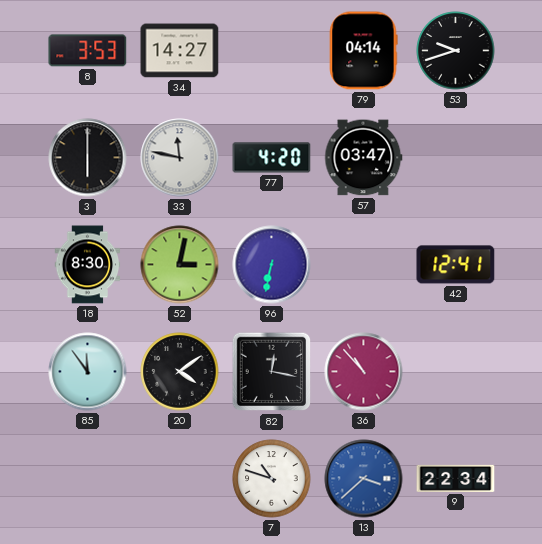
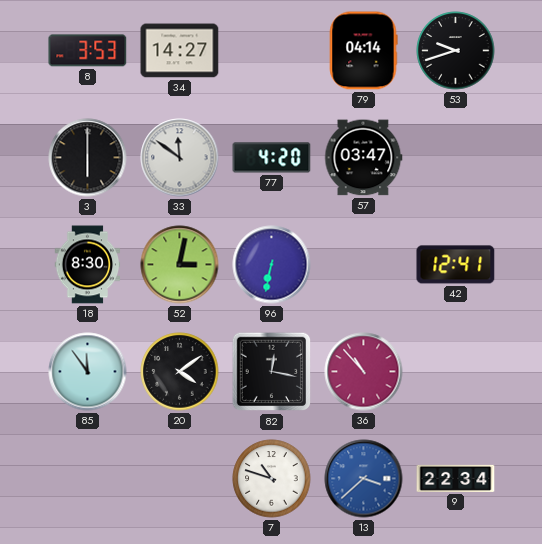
33: 11:47 -> 11:51 (180, 158)
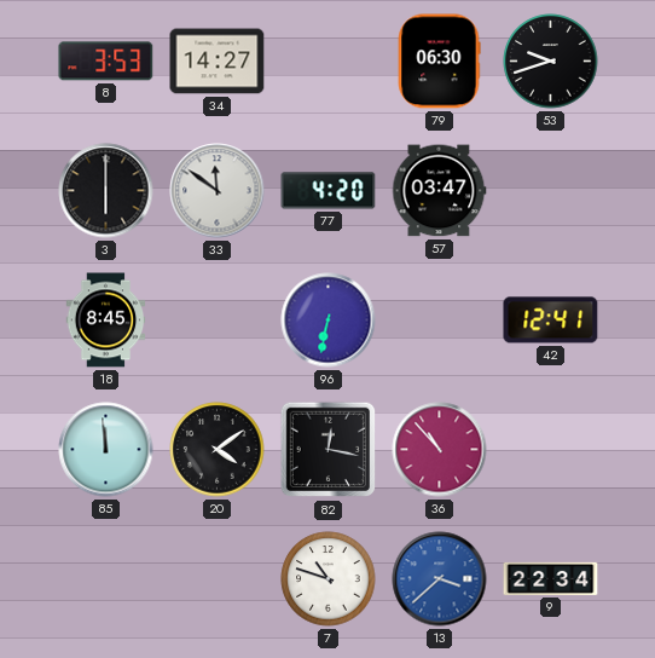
79: 04:14 -> 06:30 (439, 62)
18: 8:30 -> 8:45 (106, 321)
52: 3:02 -> none (180, 265)
85: 11:54 -> 11:59 (106, 450)
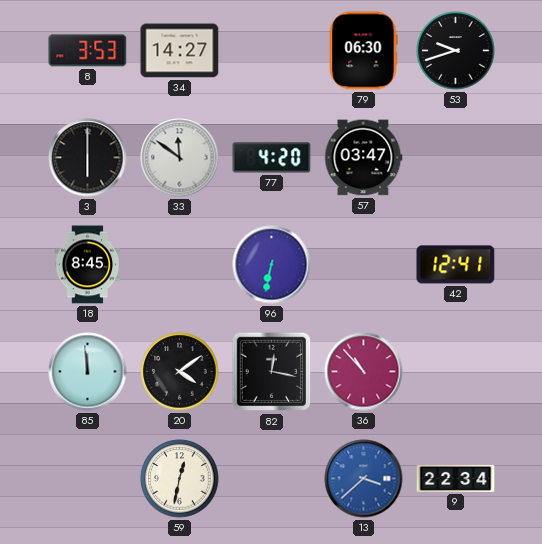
59: none -> 12:32 (180, 479)
7: 10:48 -> none (329, 579)
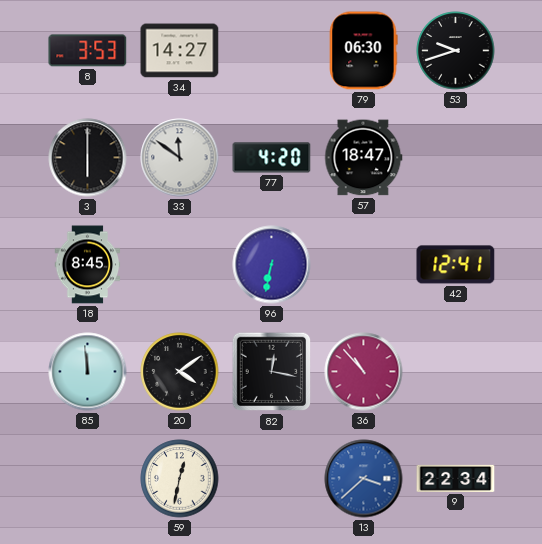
57: 03:47 -> 18:47 (364, 158)
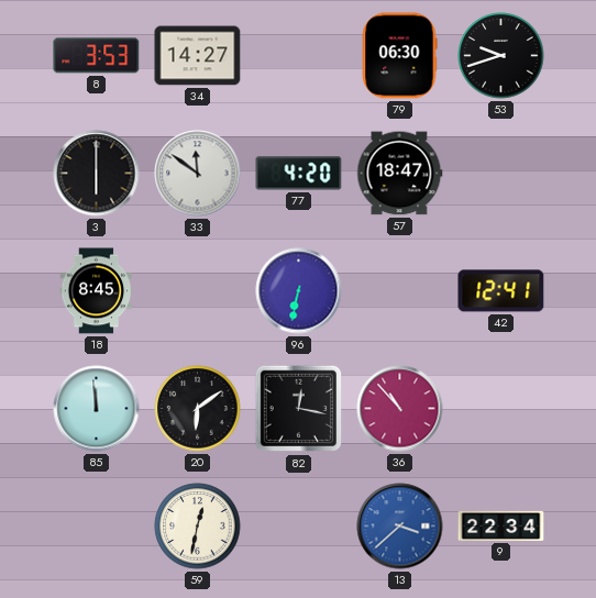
20: 4:09 -> 6:09 (198, 409)
